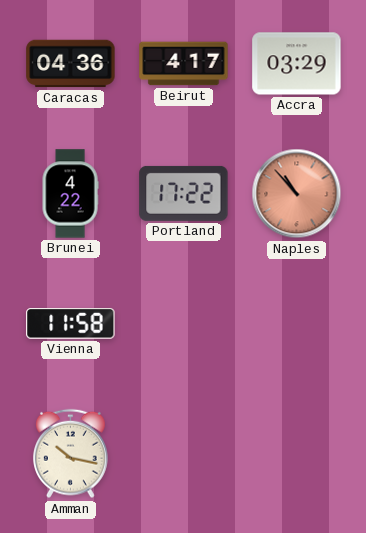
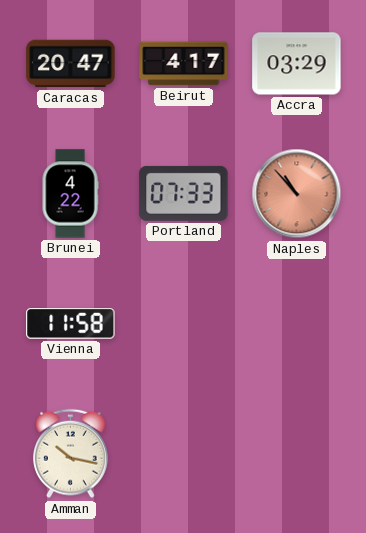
Caracas: 04:36 -> 20:47 (71, 64)
Portland: 17:22 -> 07:33 (184, 193)
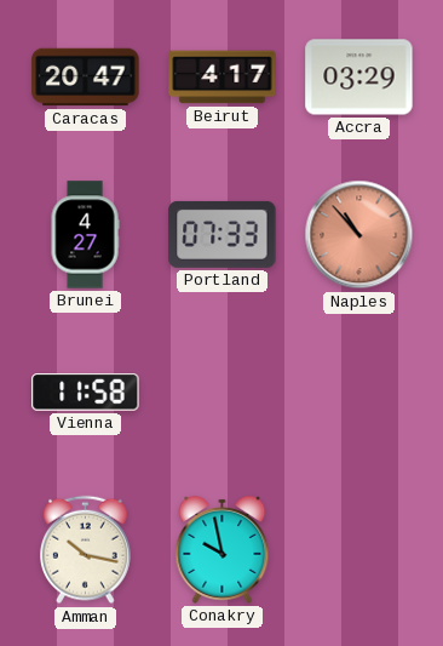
Brunei: 4:22 -> 4:27 (85, 235)
Conakry: none -> 9:58 (223, 549)
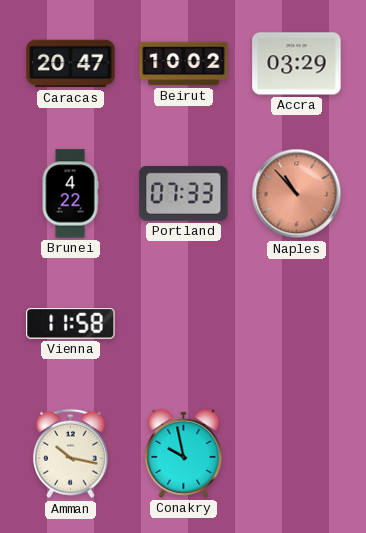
Beirut: 4:17 -> 10:02 (184, 64)
Brunei: 4:27 -> 4:22 (70, 194)
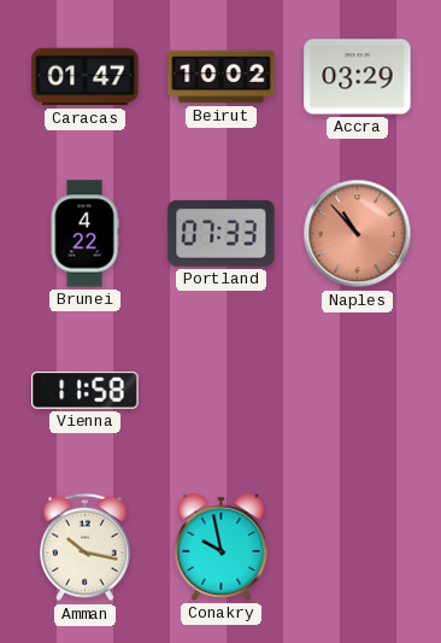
Caracas: 20:47 -> 01:47 (86, 77)
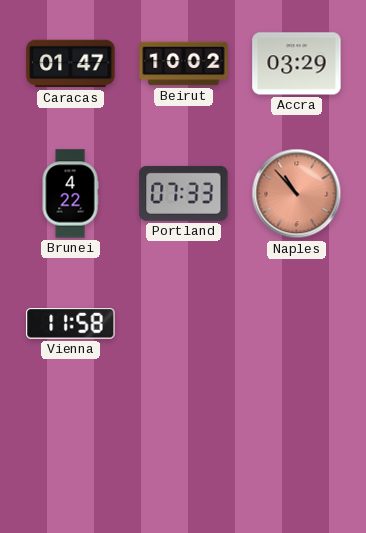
Amman: 10:17 -> none (86, 548)
Conakry: 9:58 -> none (222, 546)
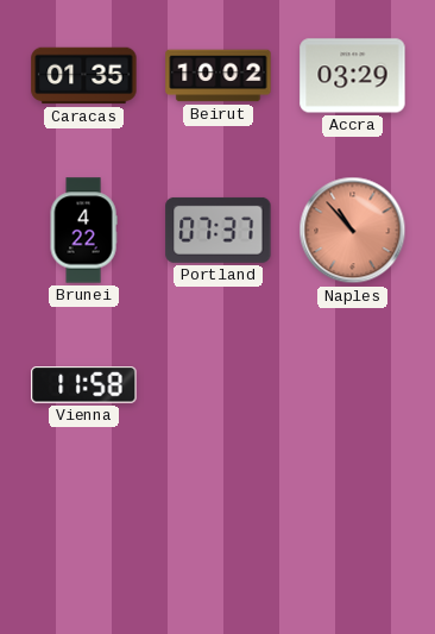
Caracas: 01:47 -> 01:35 (84, 76)
Portland: 07:33 -> 07:37 (219, 230)
